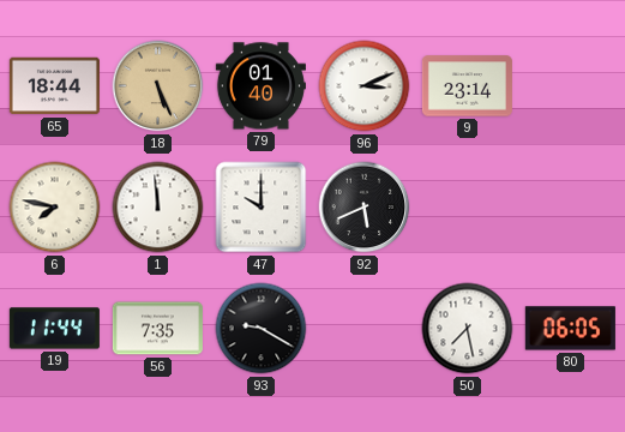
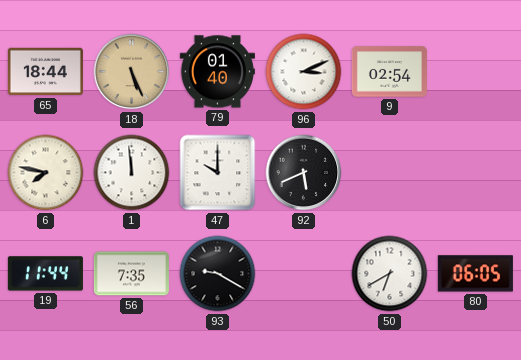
9: 23:14 -> 02:54 (389, 72)
50: 7:28 -> 6:40 (390, 274)
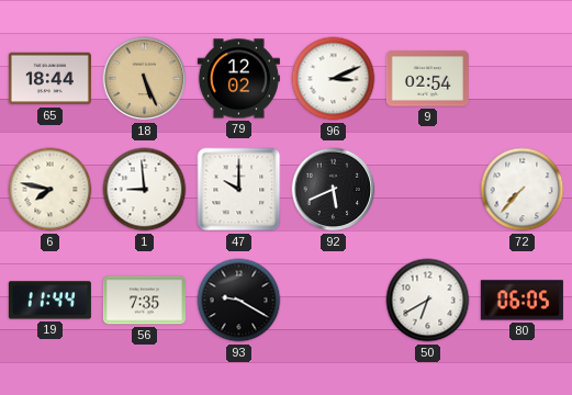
79: 01:40 -> 12:02 (238, 79)
1: 11:59 -> 8:59 (145, 190)
72: none -> 7:37 (523, 190)
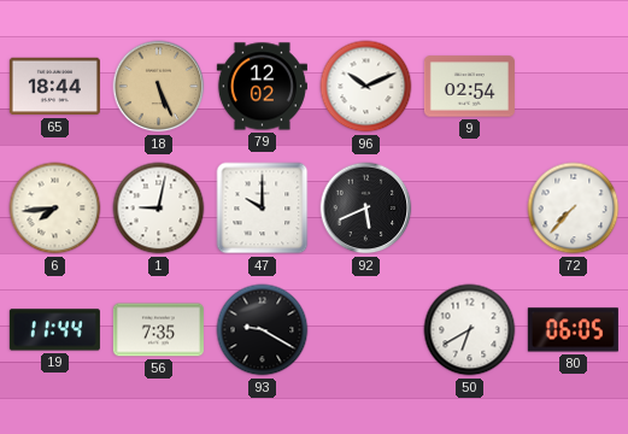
96: 3:11 -> 10:11 (366, 87)
6: 7:47 -> 7:44 (55, 209)
1: 8:59 -> 9:02 (159, 209)
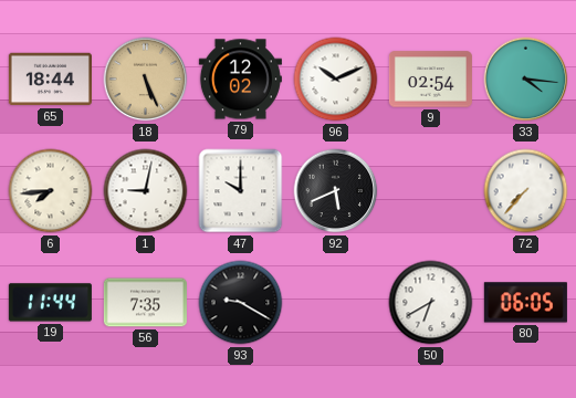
33: none -> 4:16 (526, 80)
